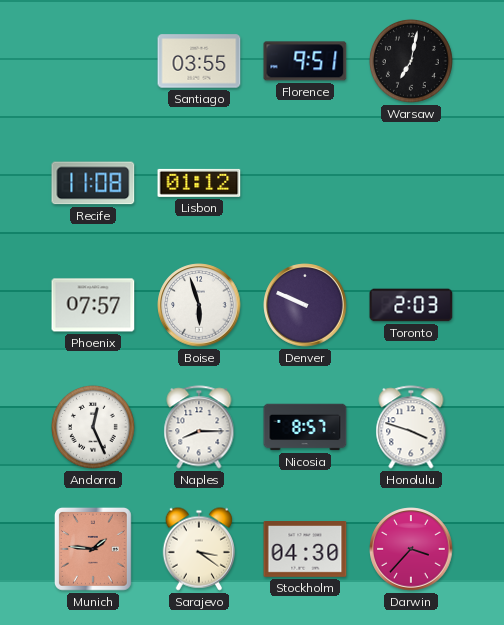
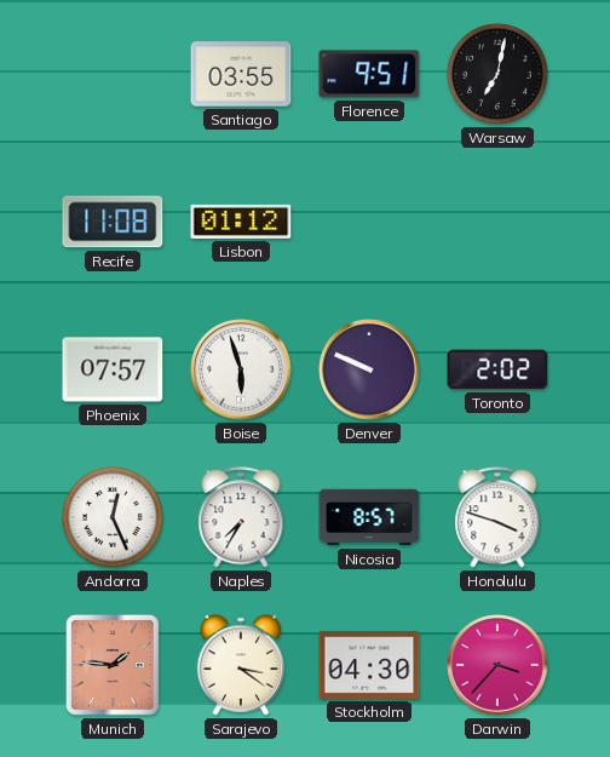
Toronto: 2:03 -> 2:02 (497, 369)
Naples: 8:15 -> 7:35 (241, 517)
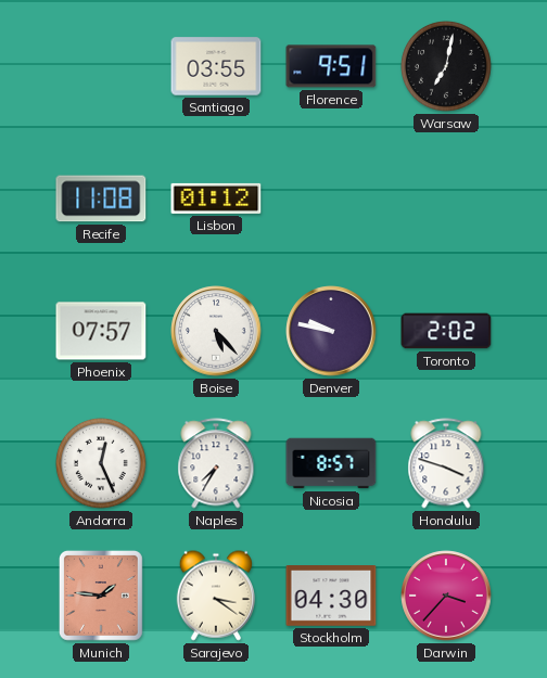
Boise: 5:57 -> 5:23 (216, 331)
Denver: 9:49 -> 9:47 (331, 331)
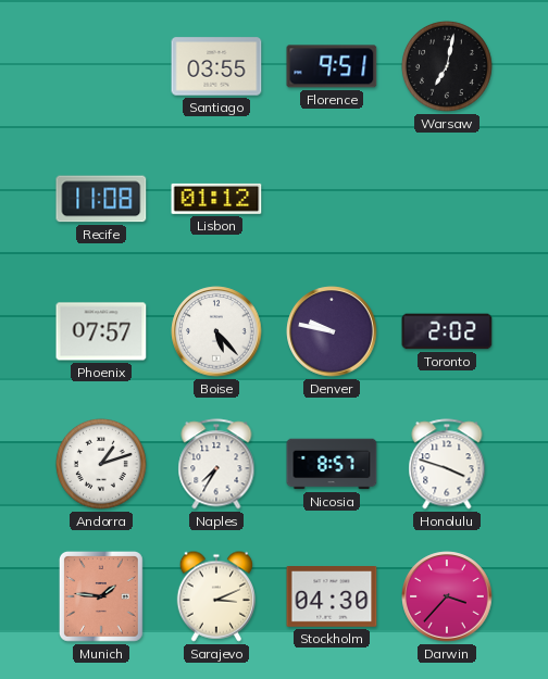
Andorra: 12:26 -> 1:12 (101, 464)
Sarajevo: 3:21 -> 3:11 (215, 596)
